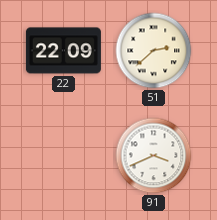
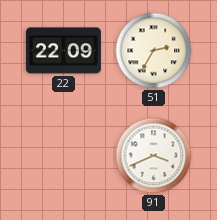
51: 2:38 -> 2:35 (154, 51)
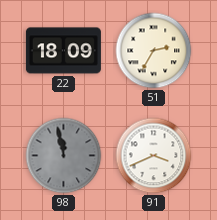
22: 22:09 -> 18:09 (63, 51)
98: none -> 11:58 (64, 156)
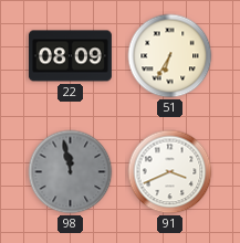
22: 18:09 -> 08:09 (70, 56)
51: 2:35 -> 6:35 (170, 56)
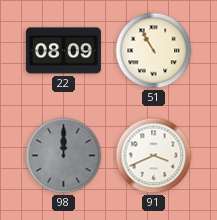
51: 6:35 -> 10:55 (154, 51)
98: 11:58 -> 12:00 (64, 156)
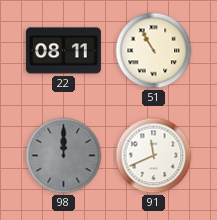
22: 08:09 -> 08:11 (63, 51)
91: 3:41 -> 11:41 (154, 156)
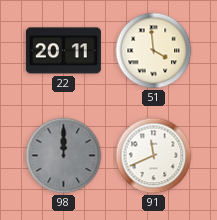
22: 08:11 -> 20:11 (63, 51)
51: 10:55 -> 3:59 (154, 51)
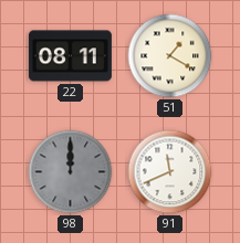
22: 20:11 -> 08:11 (70, 56)
51: 3:59 -> 1:20 (170, 56)
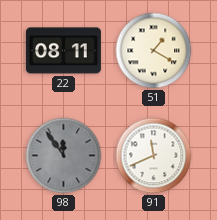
98: 12:00 -> 11:54 (64, 156)
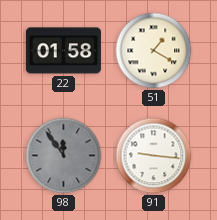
22: 08:11 -> 01:58 (63, 51)
91: 11:41 -> 9:16 (154, 156)
